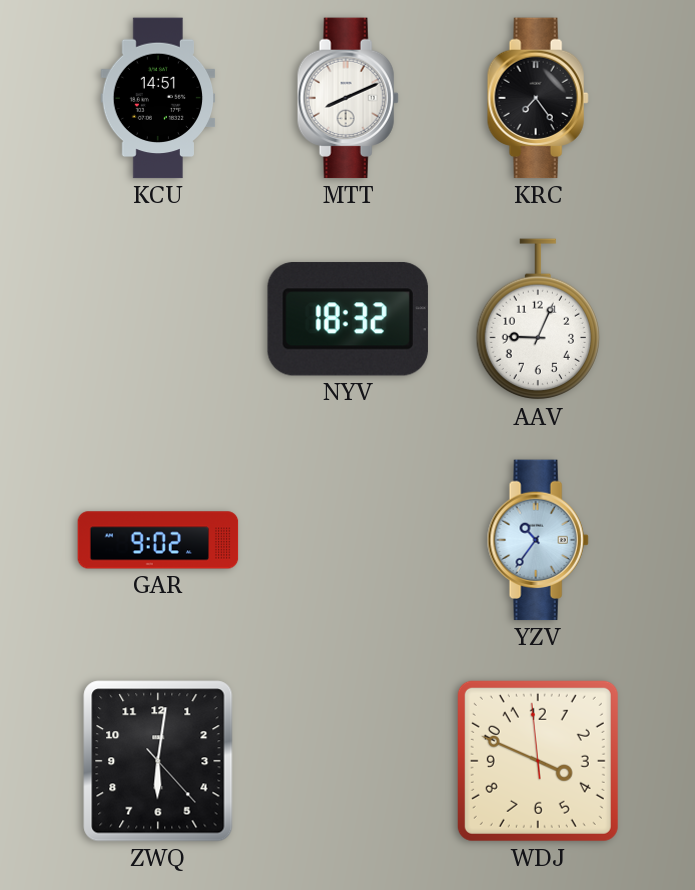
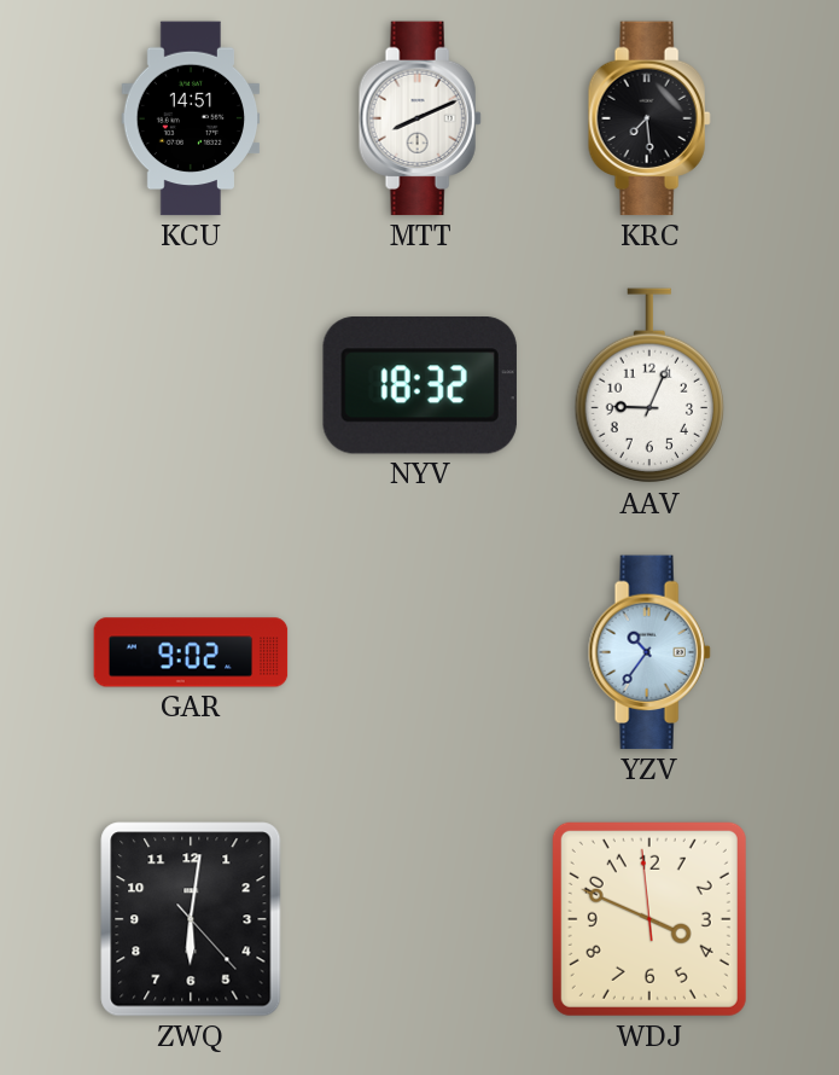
KRC: 7:24 -> 7:29 (649, 118)
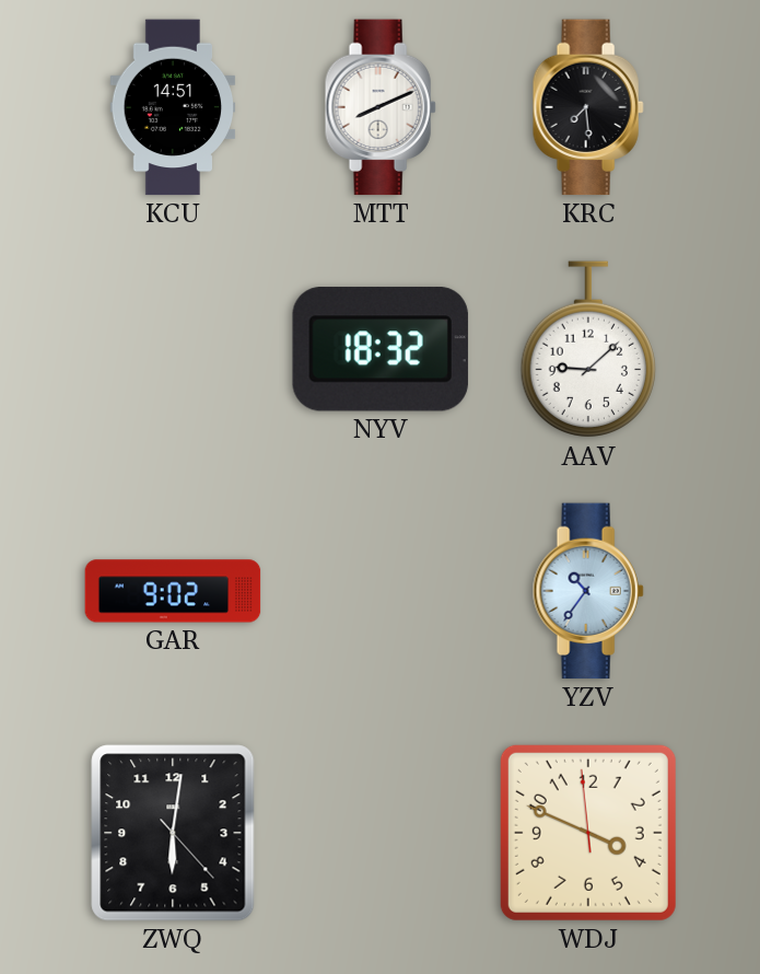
AAV: 9:04 -> 9:08 (587, 350)
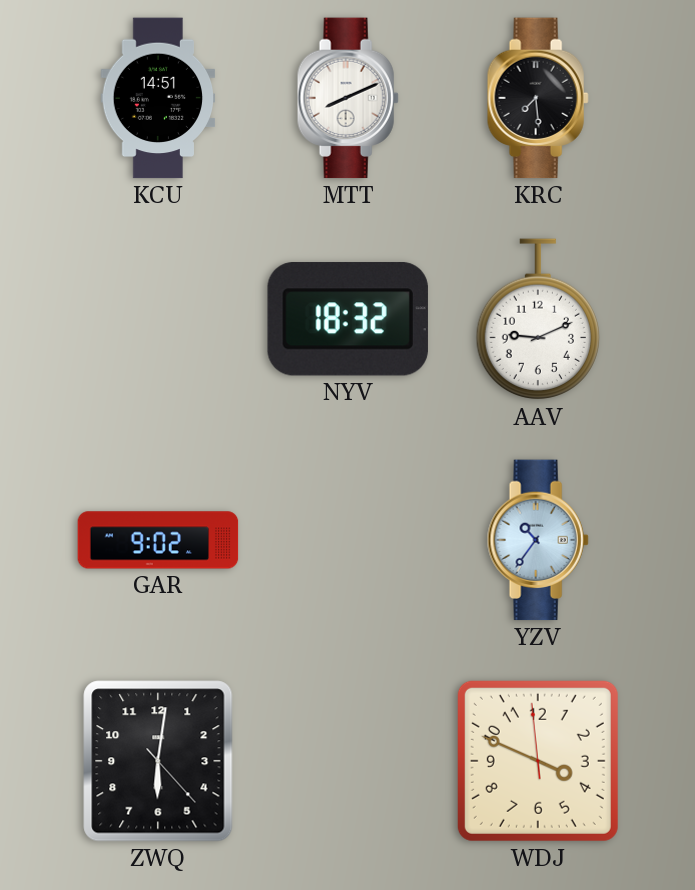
AAV: 9:08 -> 9:11 (537, 320)
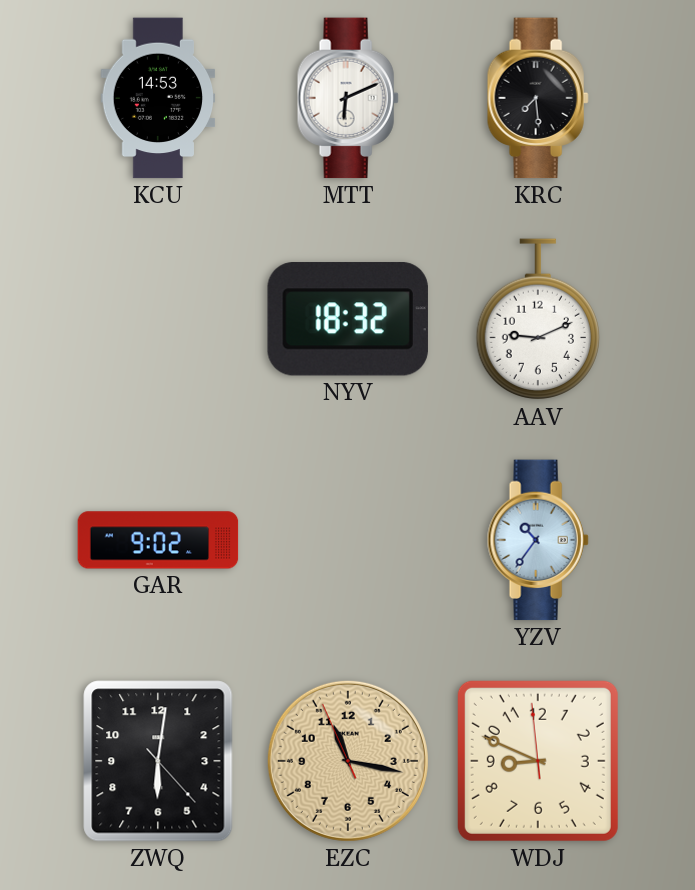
KCU: 14:51 -> 14:53 (158, 98)
MTT: 8:11 -> 6:11 (348, 98)
EZC: none -> 11:16 (348, 761)
WDJ: 3:48 -> 8:48 (538, 761)
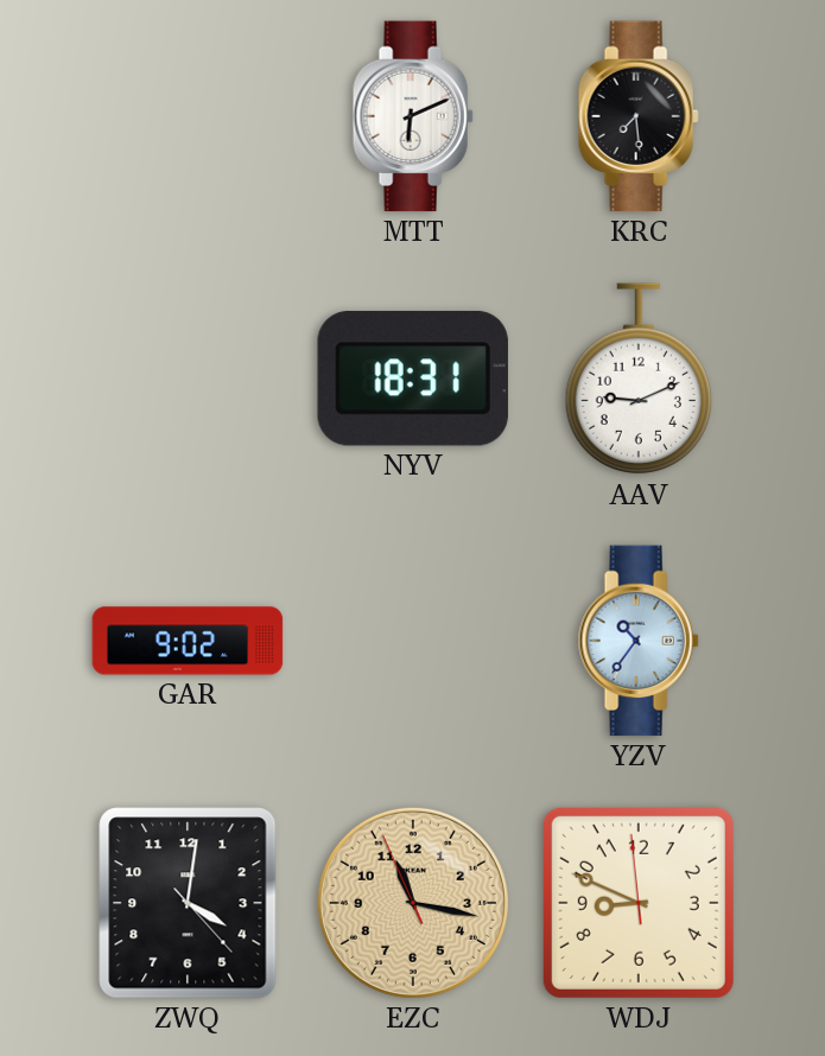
KCU: 14:53 -> none (158, 98)
NYV: 18:32 -> 18:31 (413, 378)
ZWQ: 6:01 -> 4:01 (188, 903)
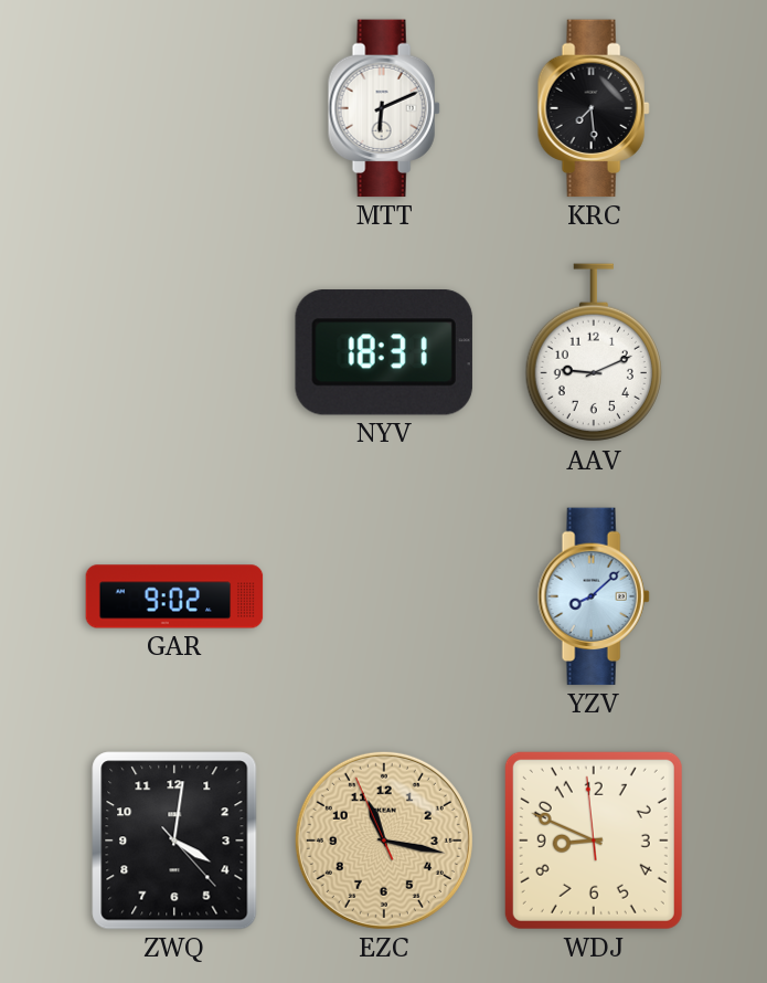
YZV: 10:36 -> 8:08 (594, 596)
